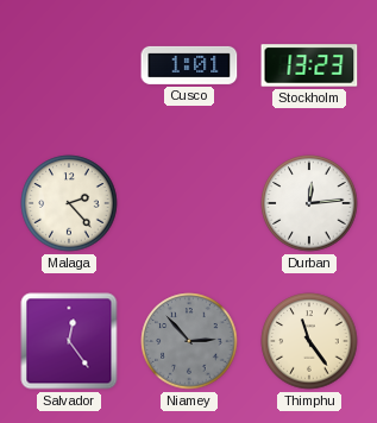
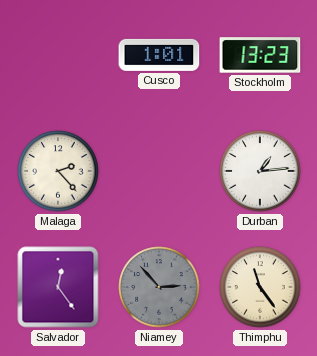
Durban: 12:14 -> 1:14 (260, 171)
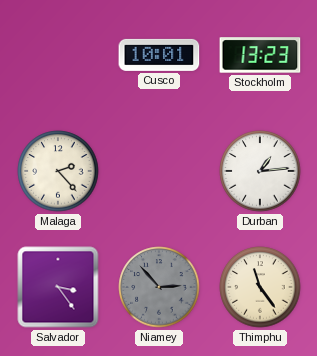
Cusco: 1:01 -> 10:01 (159, 55)
Salvador: 12:24 -> 3:24 (58, 287)
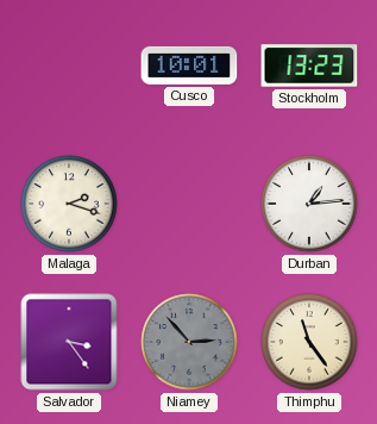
Malaga: 2:23 -> 2:18 (69, 204)
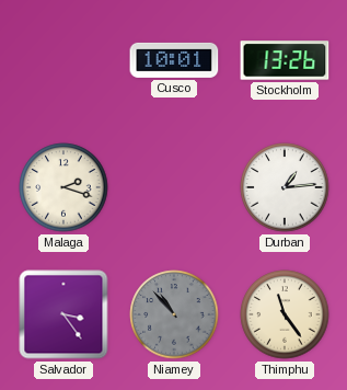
Stockholm: 13:23 -> 13:26 (285, 60)
Niamey: 2:53 -> 10:53 (174, 314)
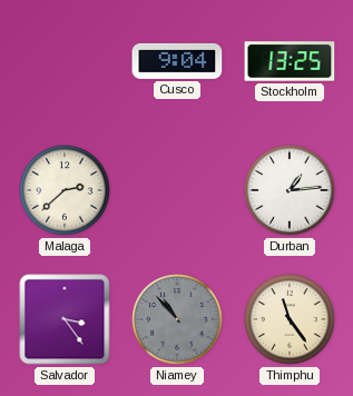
Cusco: 10:01 -> 9:04 (177, 61)
Stockholm: 13:26 -> 13:25 (290, 61)
Malaga: 2:18 -> 2:38 (65, 190)
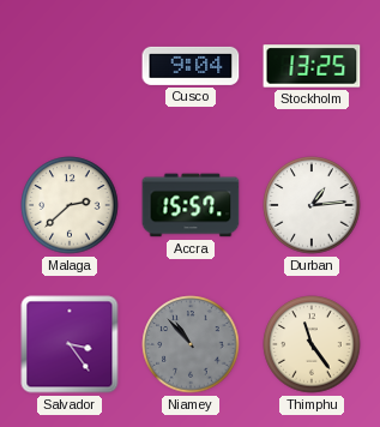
Accra: none -> 15:57 (191, 205)
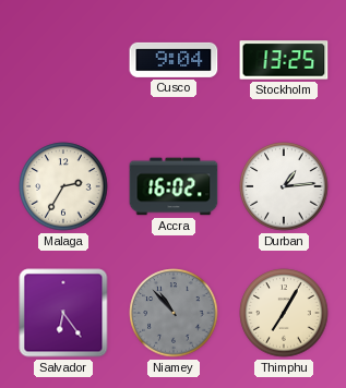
Malaga: 2:38 -> 2:35 (63, 186)
Accra: 15:57 -> 16:02 (174, 186)
Salvador: 3:24 -> 6:24 (63, 313)
Thimphu: 11:24 -> 7:05 (284, 313)
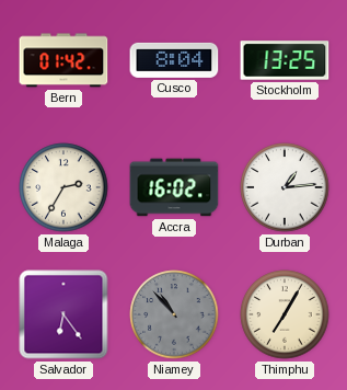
Bern: none -> 01:42 (63, 60)
Cusco: 9:04 -> 8:04 (174, 60)
